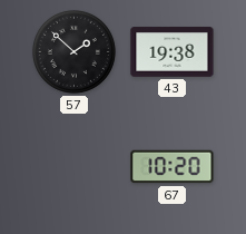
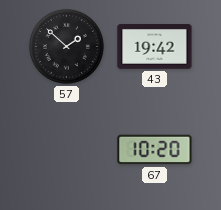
43: 19:38 -> 19:42 (155, 47)
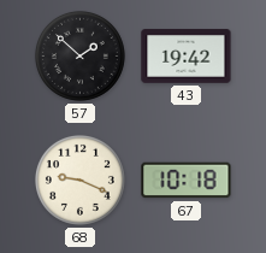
68: none -> 9:19 (79, 180)
67: 10:20 -> 10:18 (187, 181)
